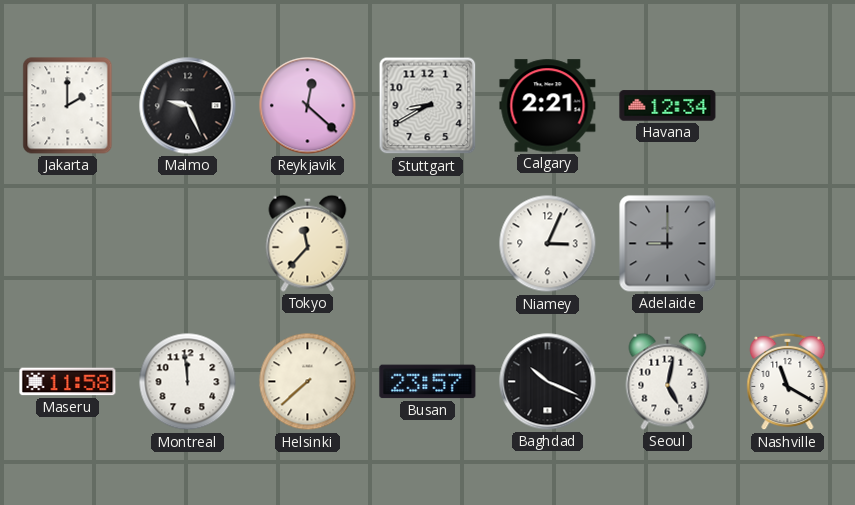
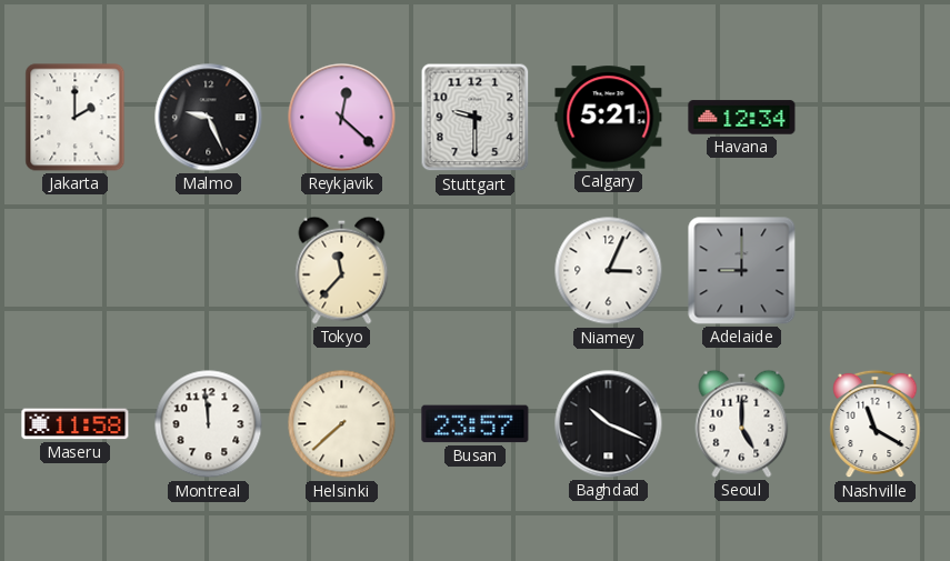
Stuttgart: 8:40 -> 9:30 (476, 118)
Calgary: 2:21 -> 5:21 (609, 118)
Seoul: 5:02 -> 5:00 (742, 423)
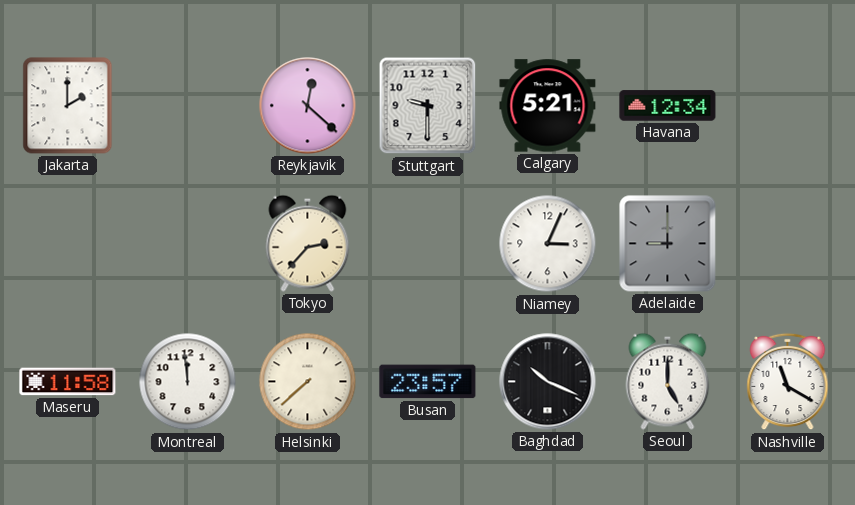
Malmo: 9:26 -> none (209, 118)
Tokyo: 11:37 -> 2:37 (308, 243)
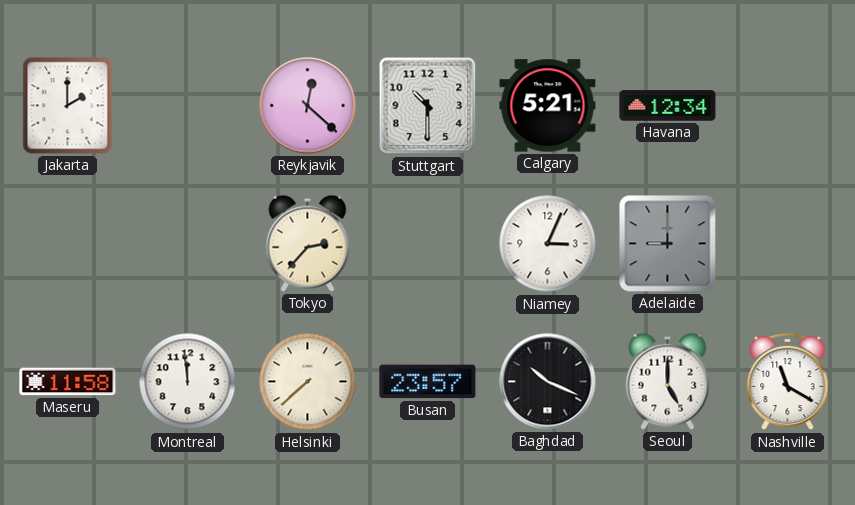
Stuttgart: 9:30 -> 10:30 (428, 106)
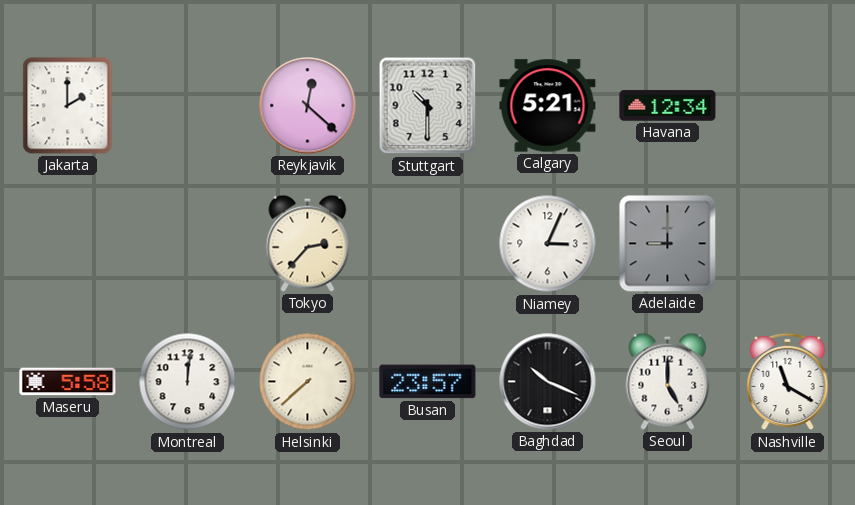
Maseru: 11:58 -> 5:58 (68, 382)
Montreal: 11:59 -> 12:01 (188, 382)
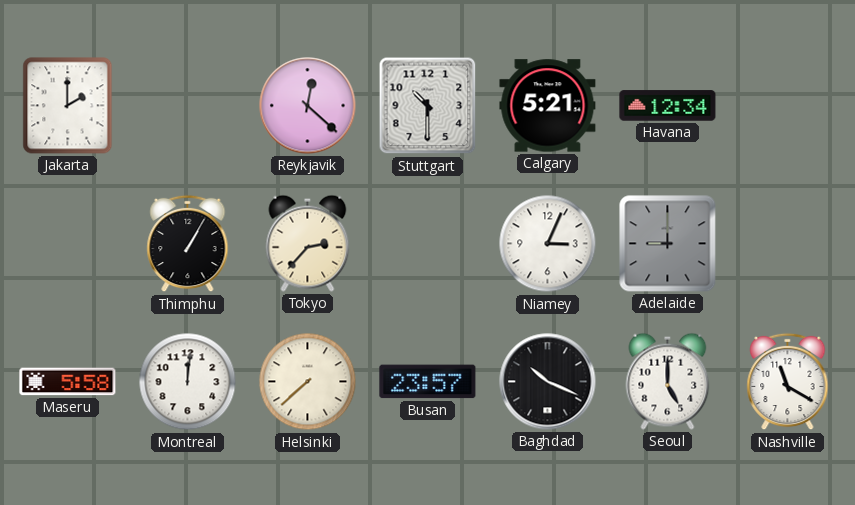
Thimphu: none -> 1:05 (188, 244)
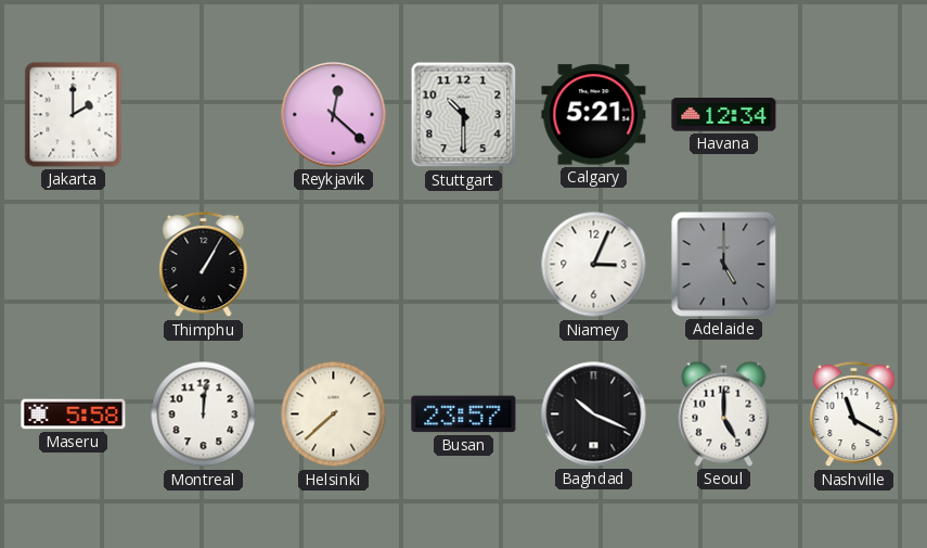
Tokyo: 2:37 -> none (308, 243)
Adelaide: 9:00 -> 5:00 (724, 265)
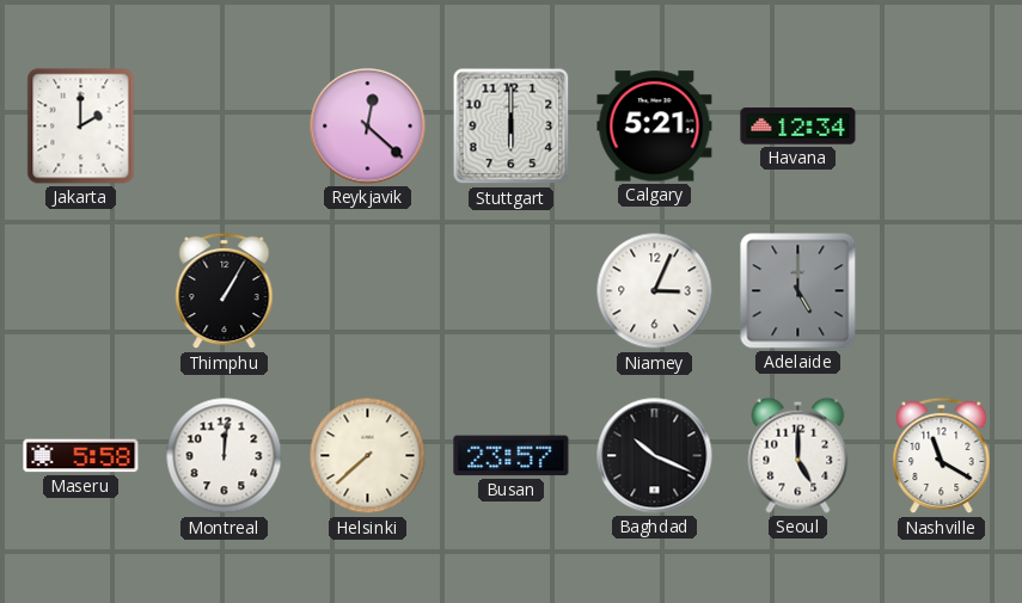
Stuttgart: 10:30 -> 6:00 (512, 127)
